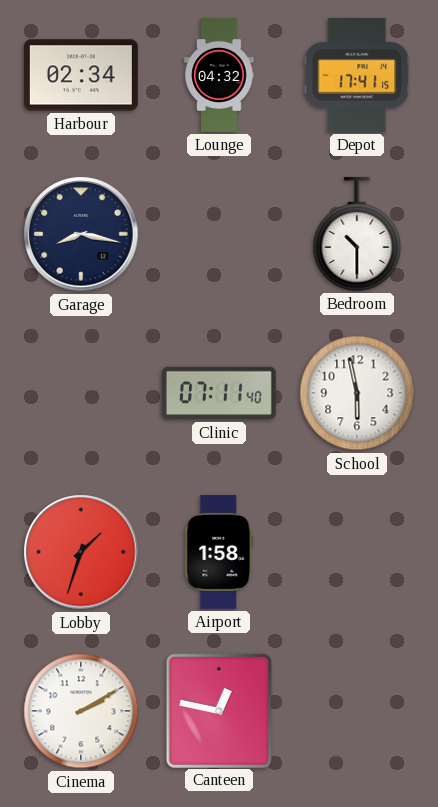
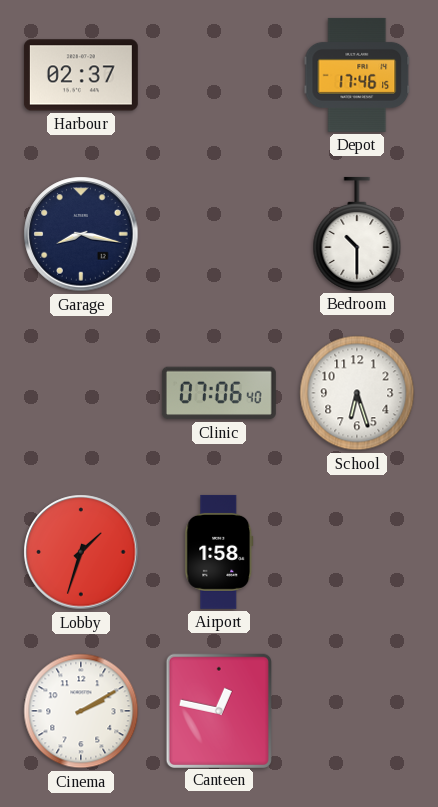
Harbour: 02:34 -> 02:37 (81, 75)
Lounge: 04:32 -> none (219, 76)
Depot: 17:41 -> 17:46 (357, 75)
Clinic: 07:11 -> 07:06 (219, 393)
School: 5:58 -> 6:27 (357, 393)
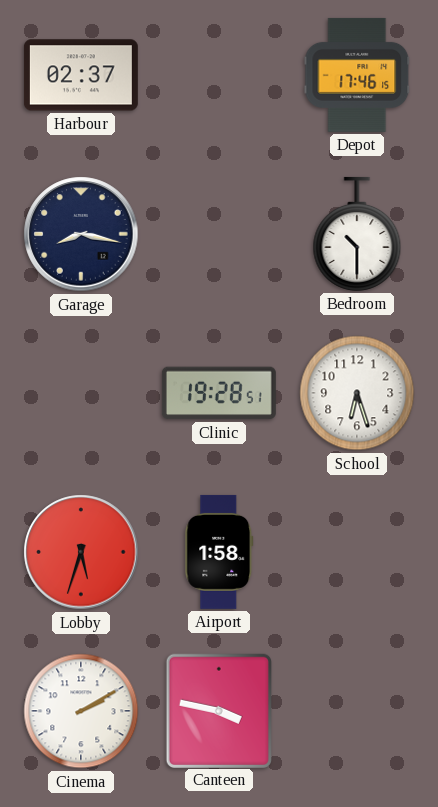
Clinic: 07:06 -> 19:28 (219, 393)
Lobby: 1:33 -> 5:33 (81, 552)
Canteen: 12:47 -> 3:47 (219, 710)
